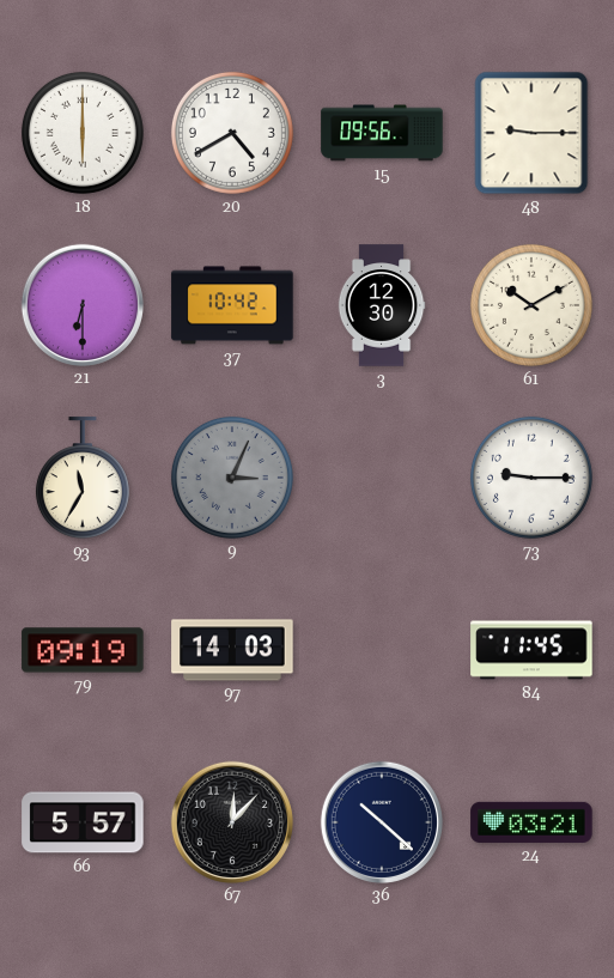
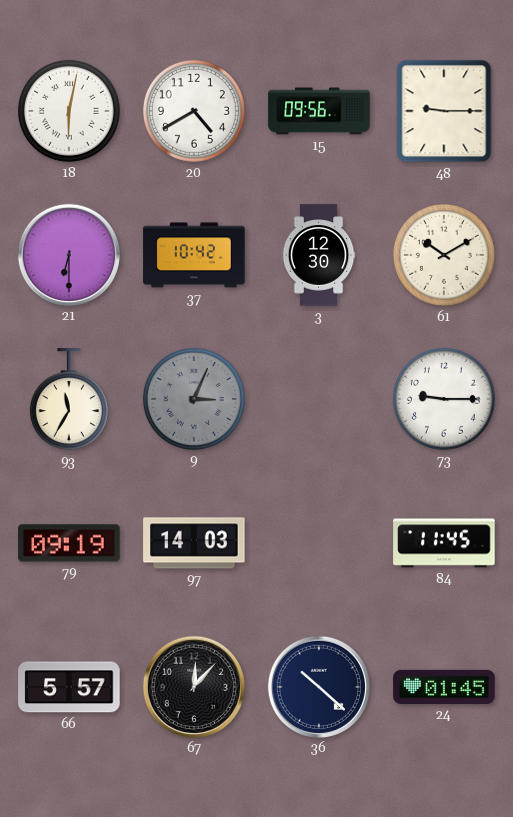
18: 6:00 -> 6:02 (69, 111)
24: 03:21 -> 01:45 (444, 687)
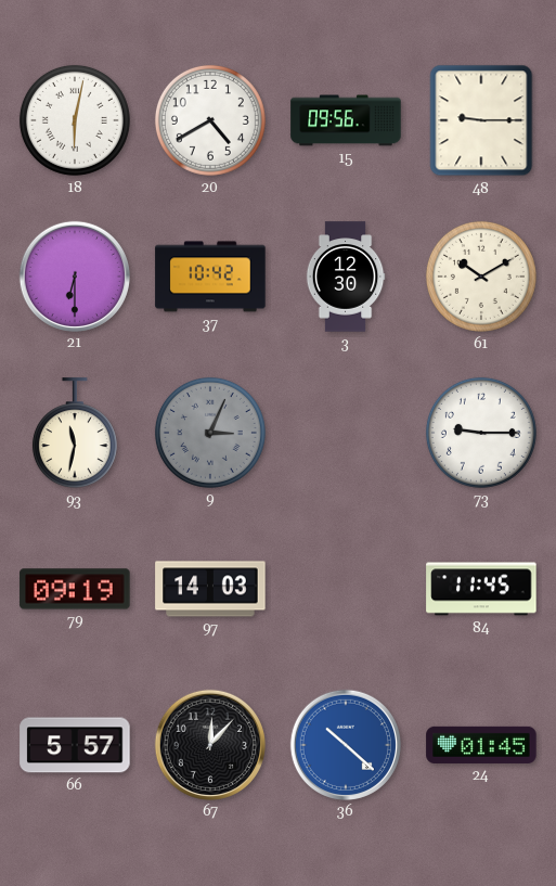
93: 11:35 -> 11:32 (75, 434)
36 dial: navy -> blue (345, 744)
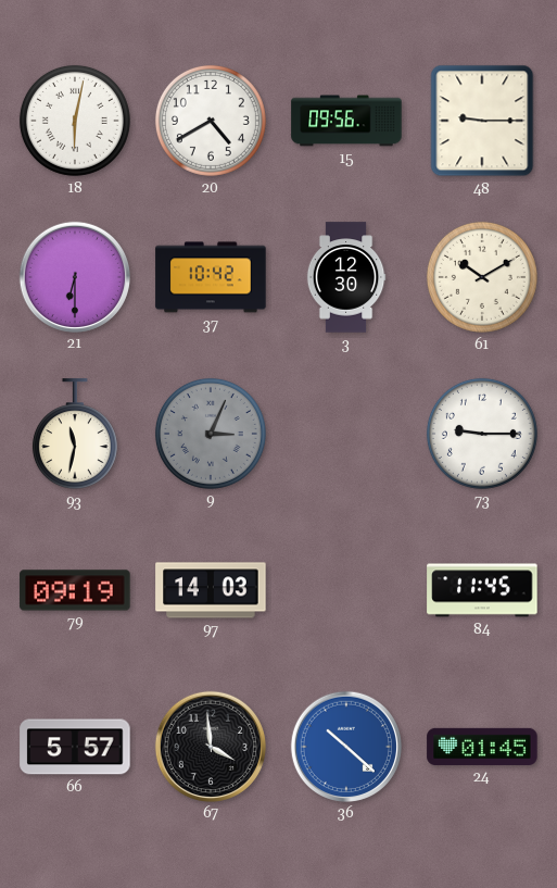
67: 12:07 -> 3:59 (210, 746)
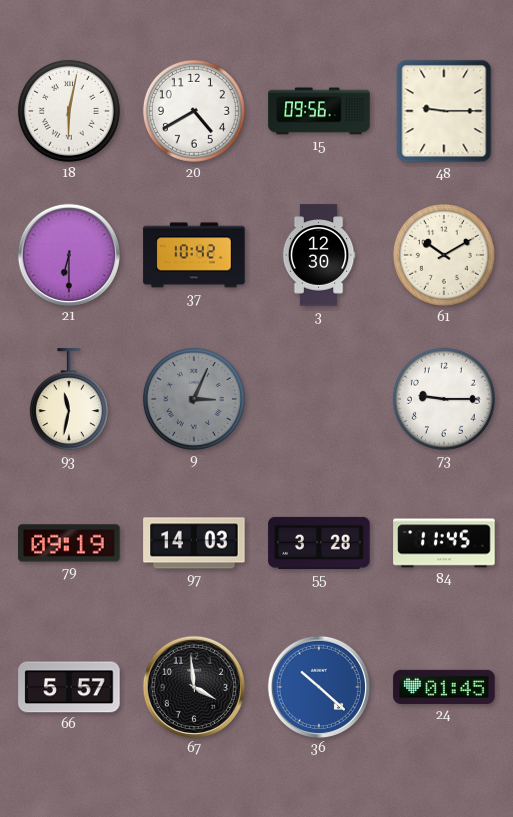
55: none -> 3:28 (319, 543)
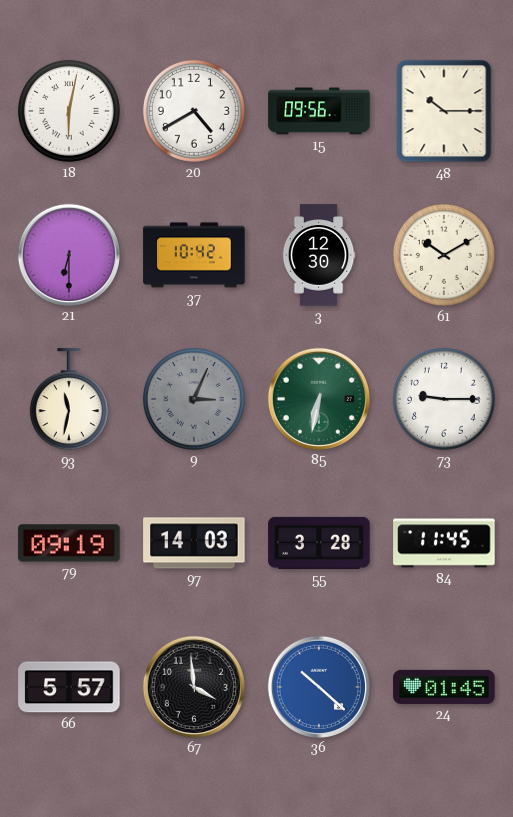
48: 9:15 -> 10:15 (444, 111)
85: none -> 6:32 (318, 398)
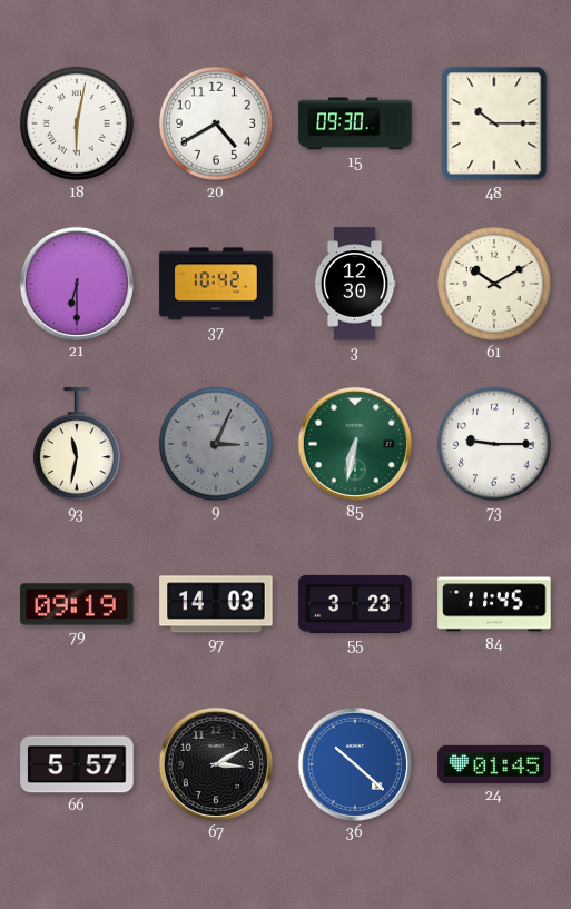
15: 09:56 -> 09:30 (355, 123)
55: 3:28 -> 3:23 (355, 604)
67: 3:59 -> 3:10 (215, 763)
